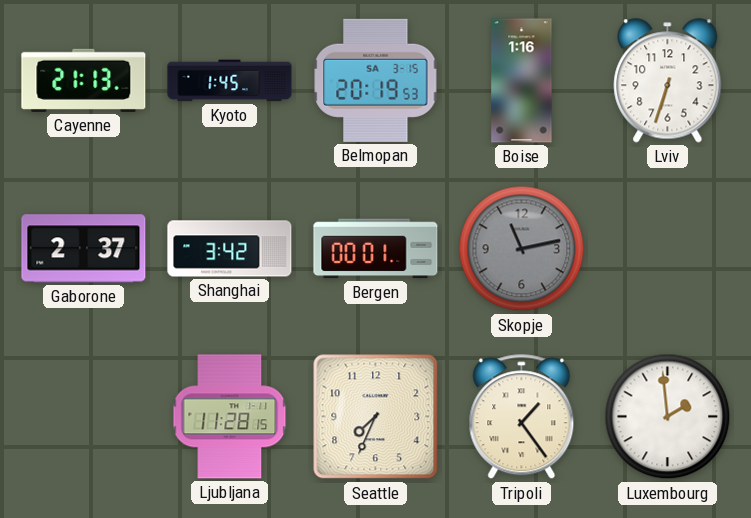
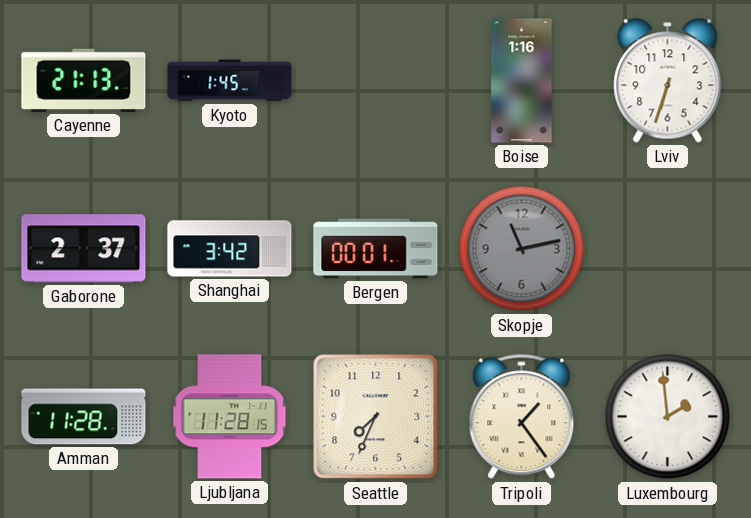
Belmopan: 20:19 -> none (376, 80)
Amman: none -> 11:28 (84, 417)
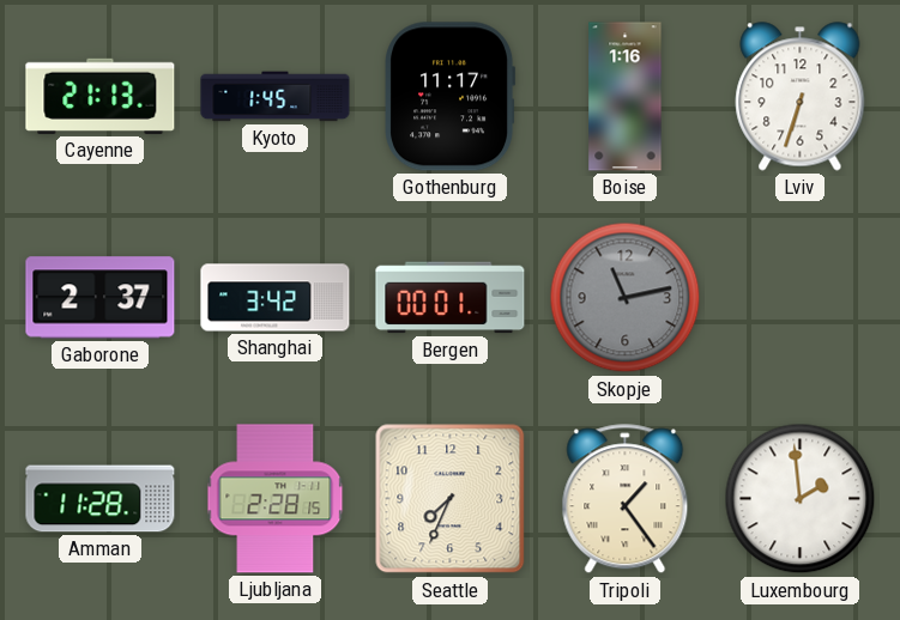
Gothenburg: none -> 11:17 (451, 97)
Ljubljana: 11:28 -> 2:28 (276, 499)
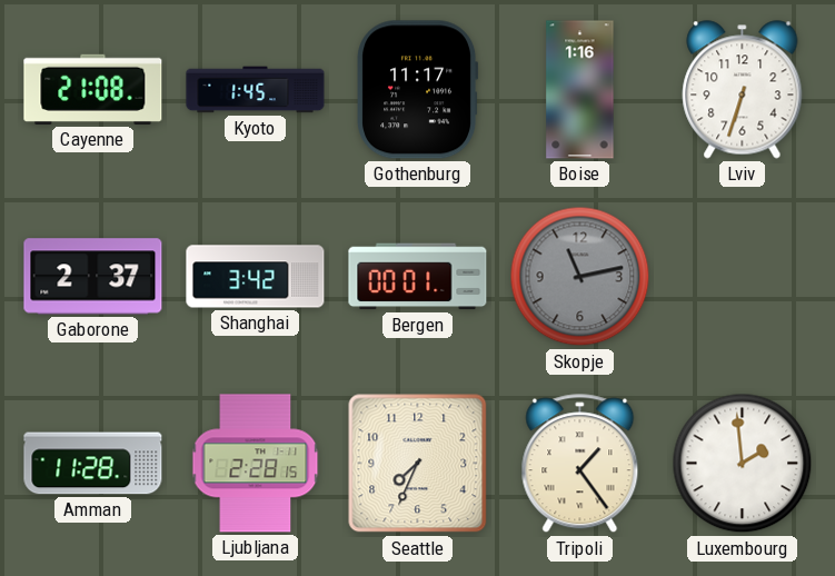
Cayenne: 21:13 -> 21:08 (93, 89)
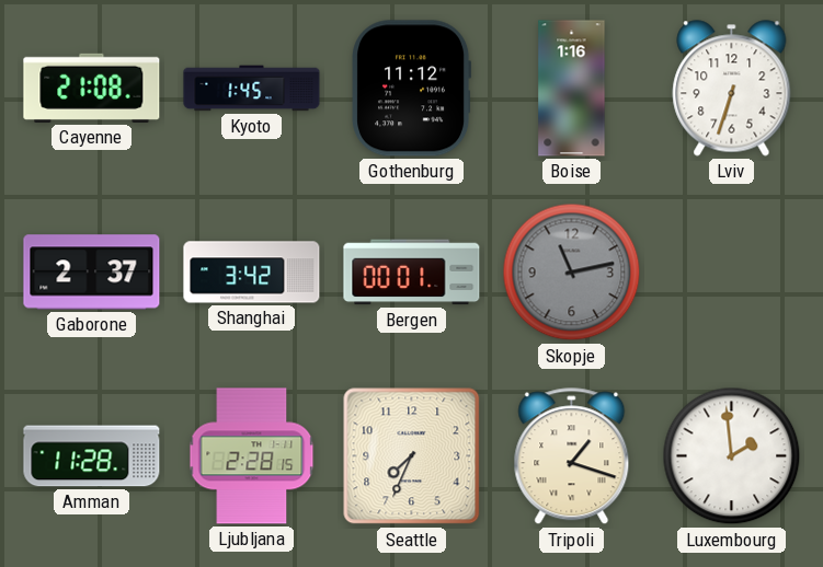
Gothenburg: 11:17 -> 11:12 (412, 89)
Tripoli: 1:24 -> 1:18 (572, 456)
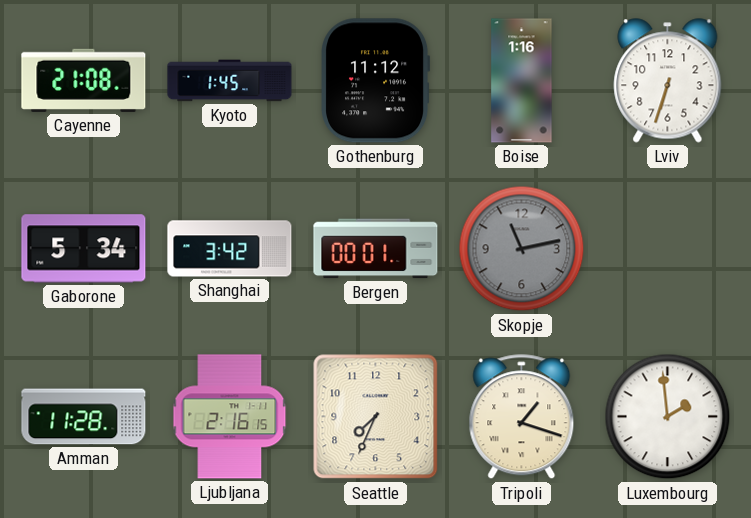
Gaborone: 2:37 -> 5:34 (84, 249)
Ljubljana: 2:28 -> 2:16 (230, 417)
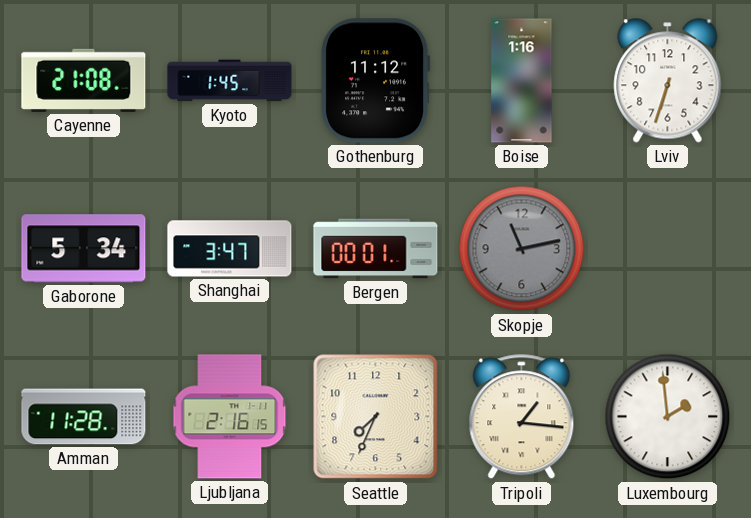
Shanghai: 3:42 -> 3:47 (230, 249)
Tripoli: 1:18 -> 1:16 (522, 417)
